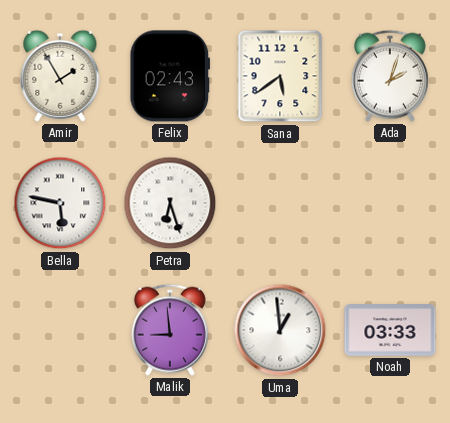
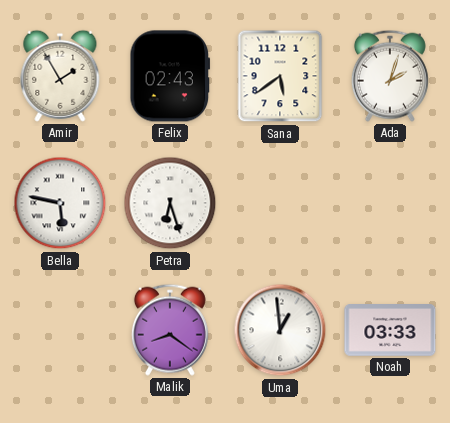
Malik: 8:59 -> 8:21 (170, 330)
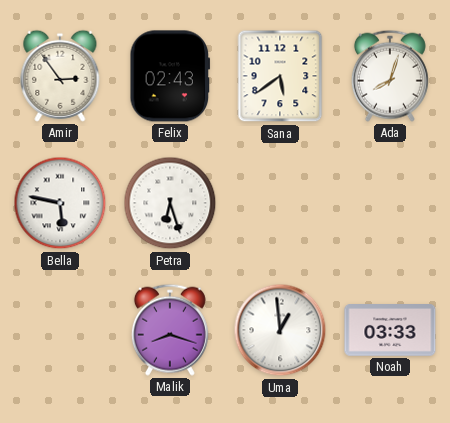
Amir: 1:55 -> 2:54 (60, 76)
Ada: 2:03 -> 8:03 (390, 76)
Malik: 8:21 -> 8:18 (170, 330)
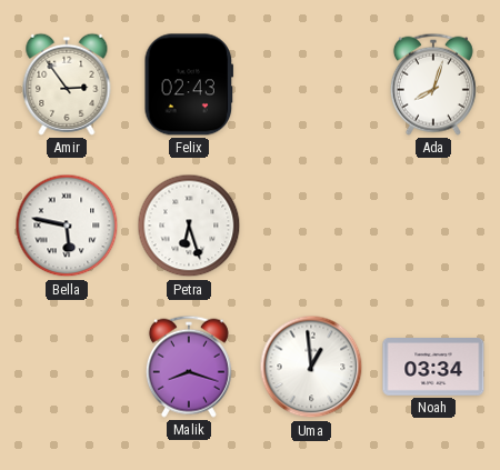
Sana: 5:39 -> none (280, 76)
Noah: 03:33 -> 03:34 (433, 367)
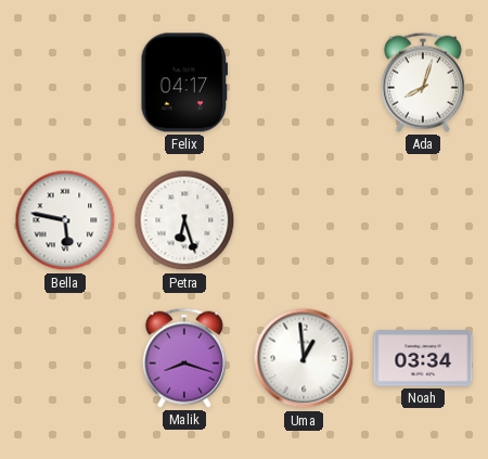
Amir: 2:54 -> none (67, 84)
Felix: 02:43 -> 04:17 (184, 82)
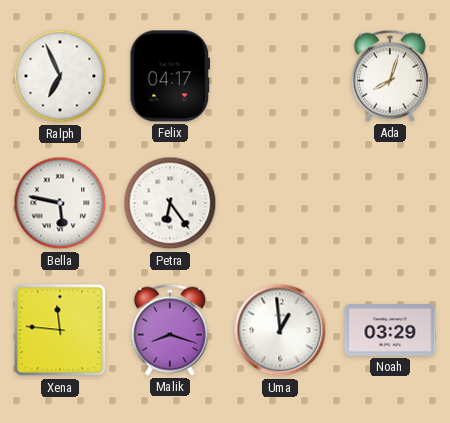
Ralph: none -> 6:56 (60, 76)
Petra: 6:27 -> 6:24 (170, 203)
Xena: none -> 11:46 (60, 330)
Noah: 03:34 -> 03:29 (390, 330)
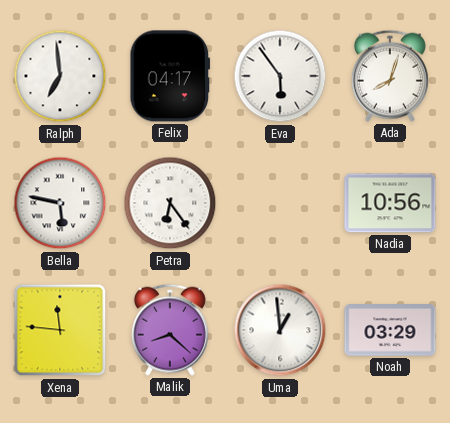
Ralph: 6:56 -> 6:59 (60, 76)
Eva: none -> 5:54 (280, 76)
Nadia: none -> 10:56 (390, 203)
Malik: 8:18 -> 8:22 (170, 330)
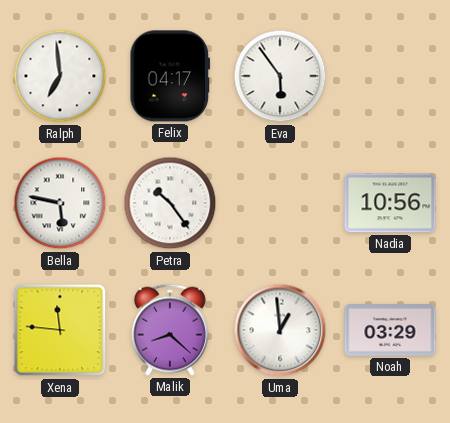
Ada: 8:03 -> none (390, 76)
Petra: 6:24 -> 10:24 (170, 203)
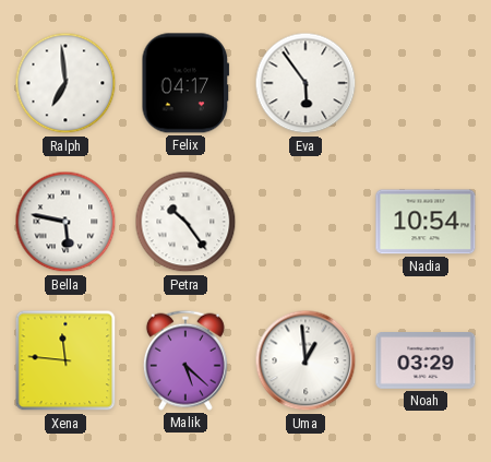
Nadia: 10:56 -> 10:54 (426, 222)
Malik: 8:22 -> 5:22 (185, 360)
